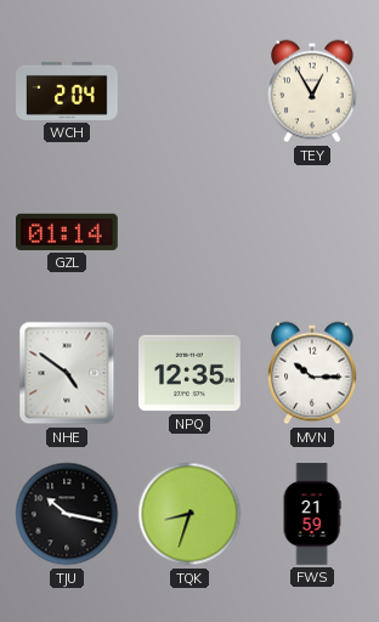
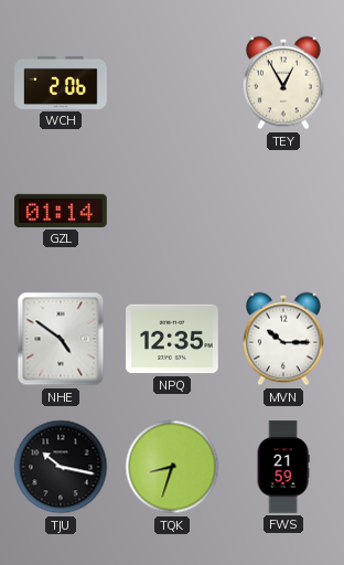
WCH: 2:04 -> 2:06 (61, 83)
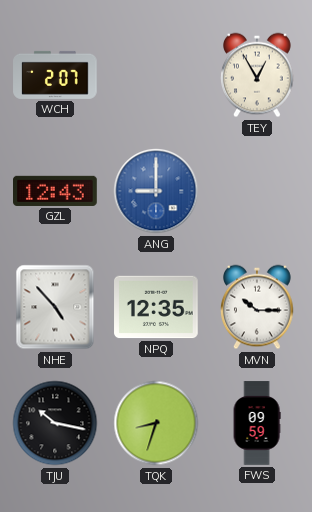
WCH: 2:06 -> 2:07 (55, 75)
GZL: 01:14 -> 12:43 (56, 191)
ANG: none -> 9:00 (156, 191)
NHE: 4:51 -> 4:53 (55, 307)
FWS: 21:59 -> 09:59 (257, 423)
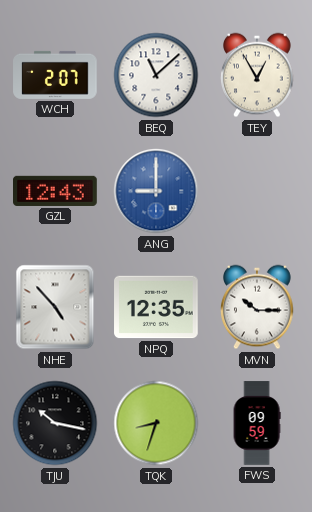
BEQ: none -> 11:08 (156, 75)
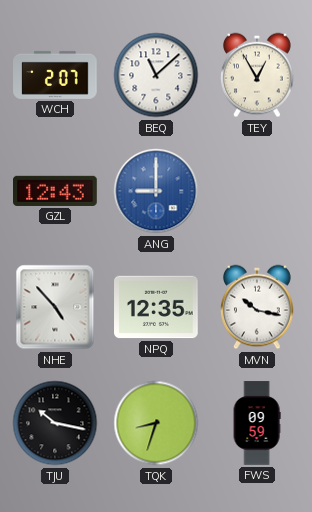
MVN: 10:15 -> 10:17 (258, 307)
